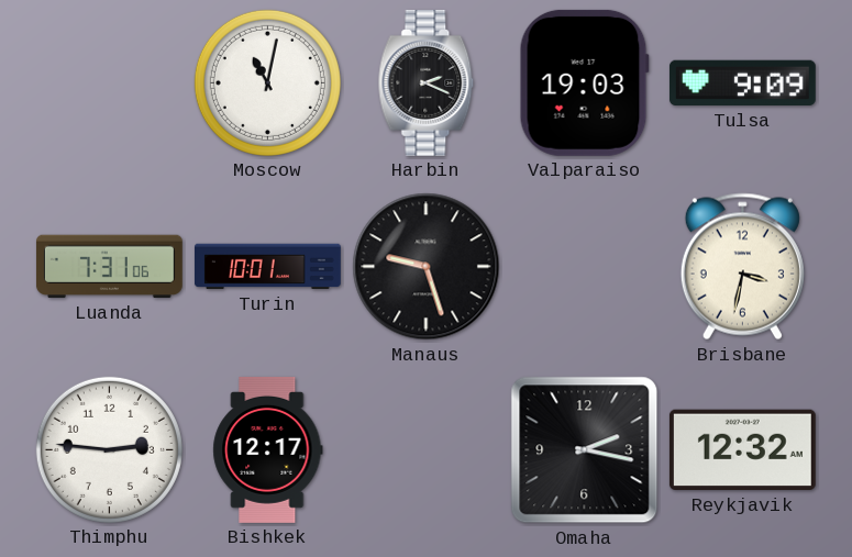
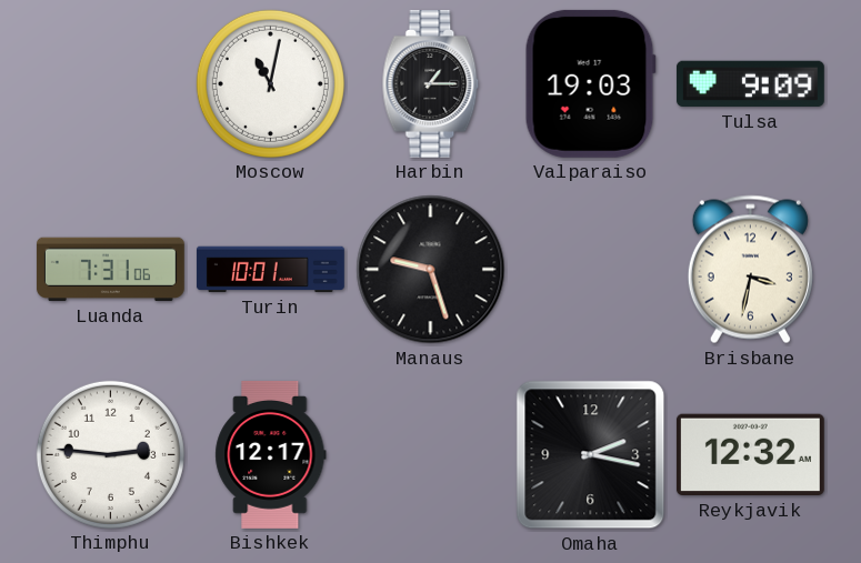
Harbin: 2:19 -> 1:15 (431, 83)
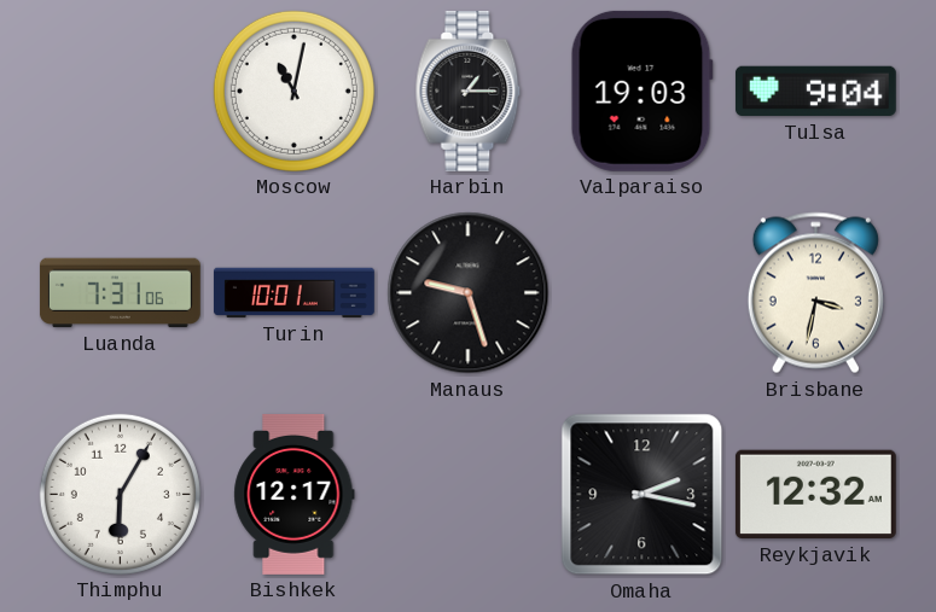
Tulsa: 9:09 -> 9:04 (815, 92)
Thimphu: 2:46 -> 6:05 (120, 494)
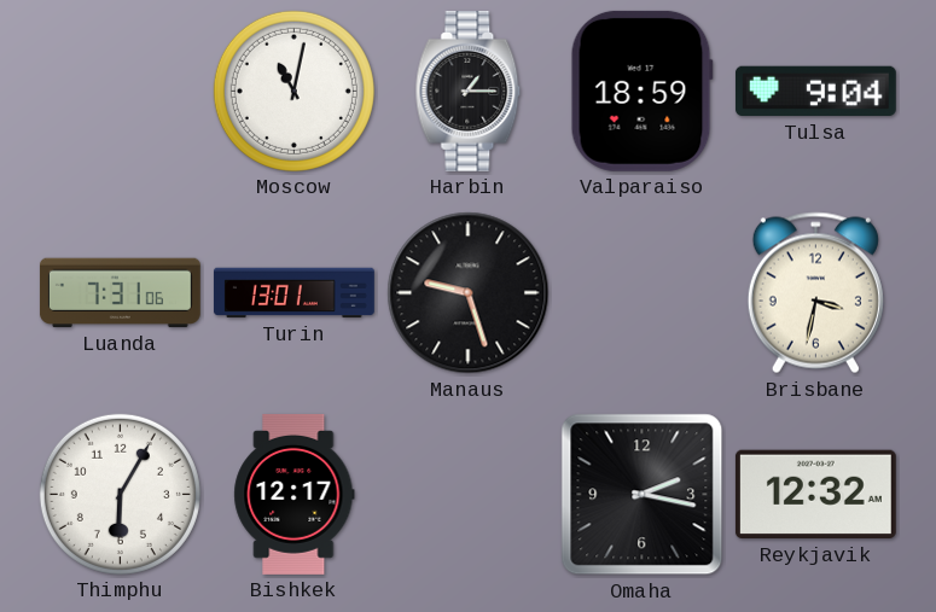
Valparaiso: 19:03 -> 18:59 (641, 91)
Turin: 10:01 -> 13:01 (293, 293)
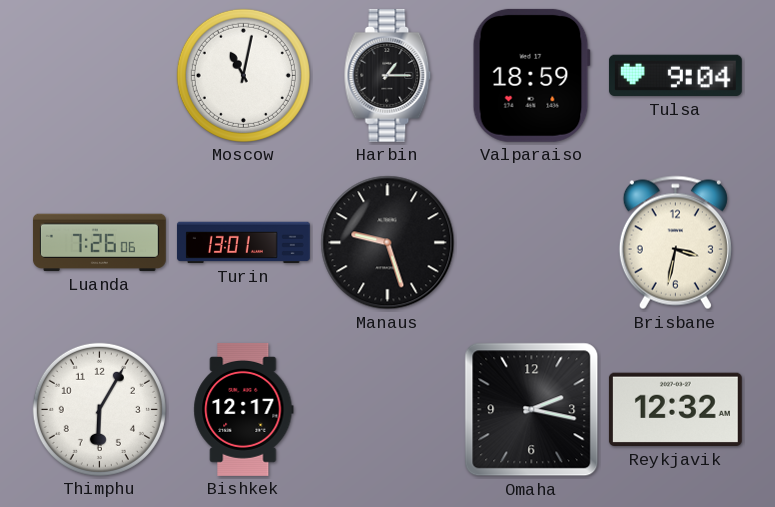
Luanda: 7:31 -> 7:26 (99, 243)
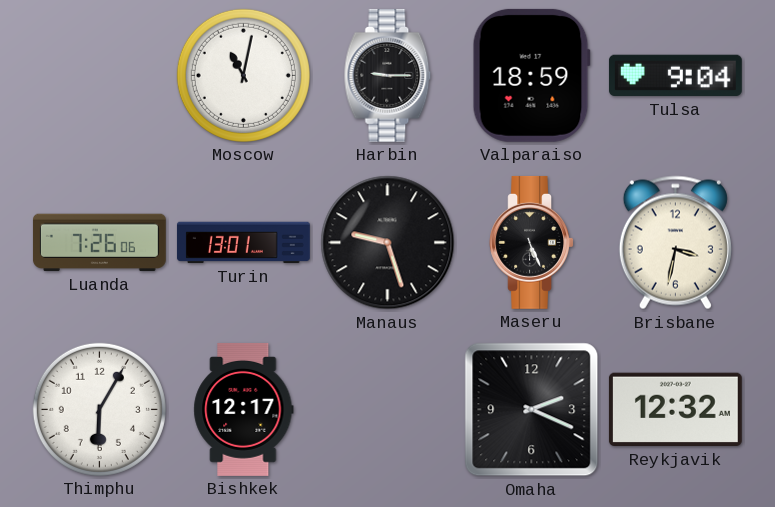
Harbin: 1:15 -> 9:15 (388, 75)
Maseru: none -> 5:26 (531, 242)
Omaha: 2:17 -> 2:19 (532, 410)
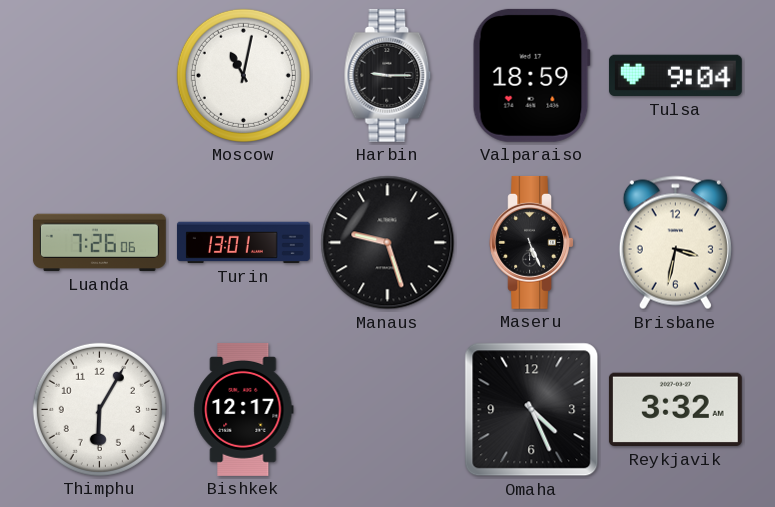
Omaha: 2:19 -> 4:26 (532, 410)
Reykjavik: 12:32 -> 3:32 (675, 410)
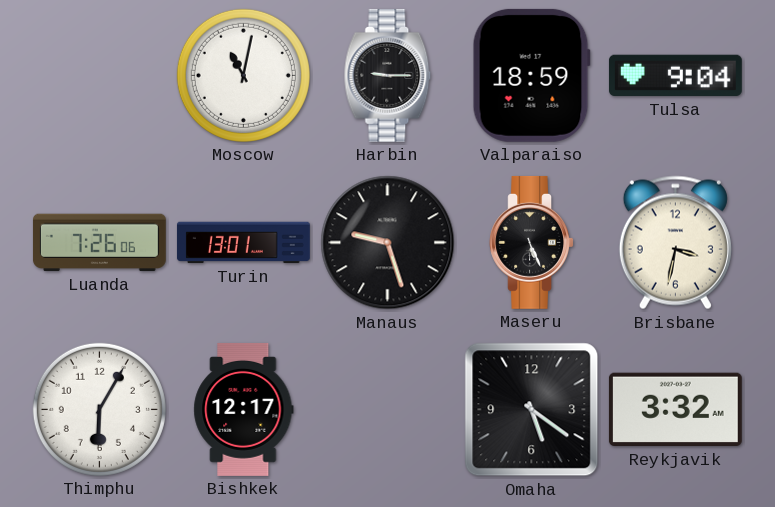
Omaha: 4:26 -> 5:21 (532, 410)
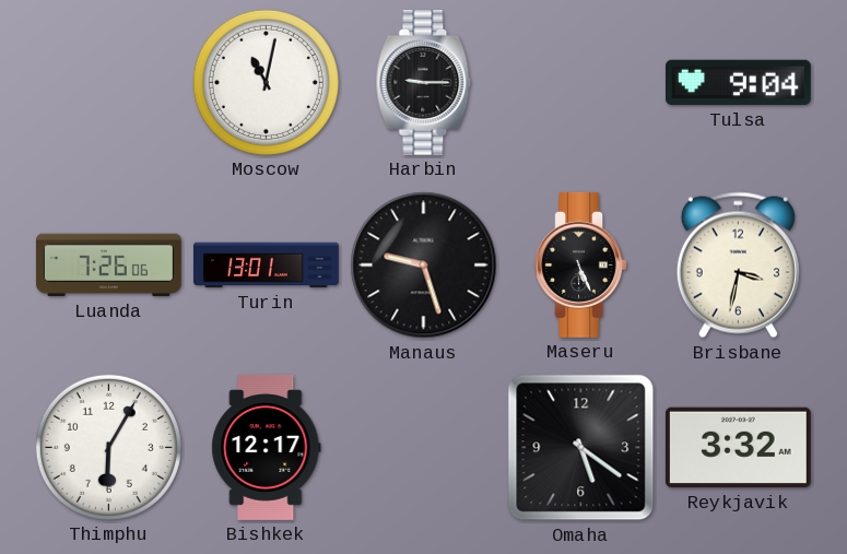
Valparaiso: 18:59 -> none (531, 75)
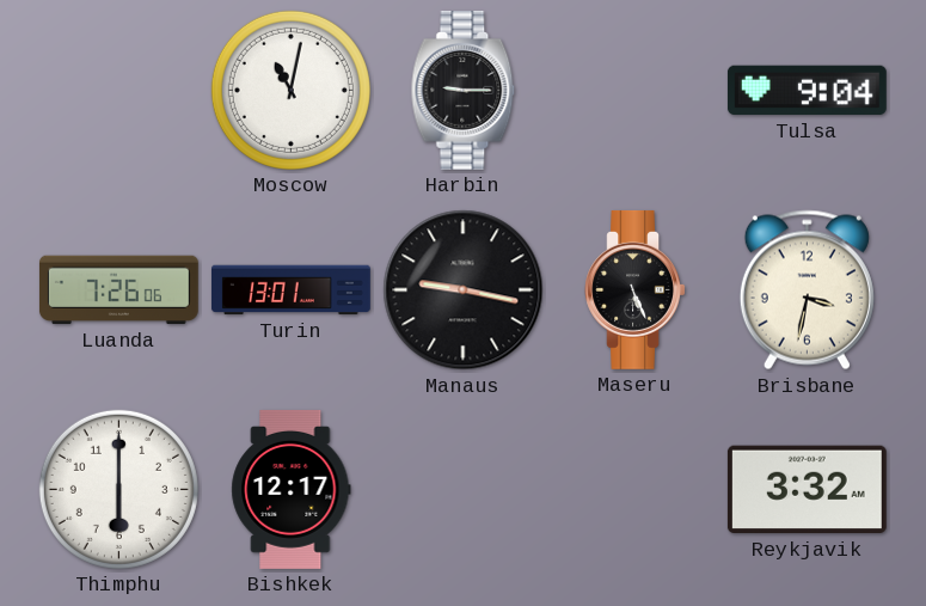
Manaus: 9:27 -> 9:17 (464, 290)
Thimphu: 6:05 -> 6:00 (118, 489)
Omaha: 5:21 -> none (581, 448)
